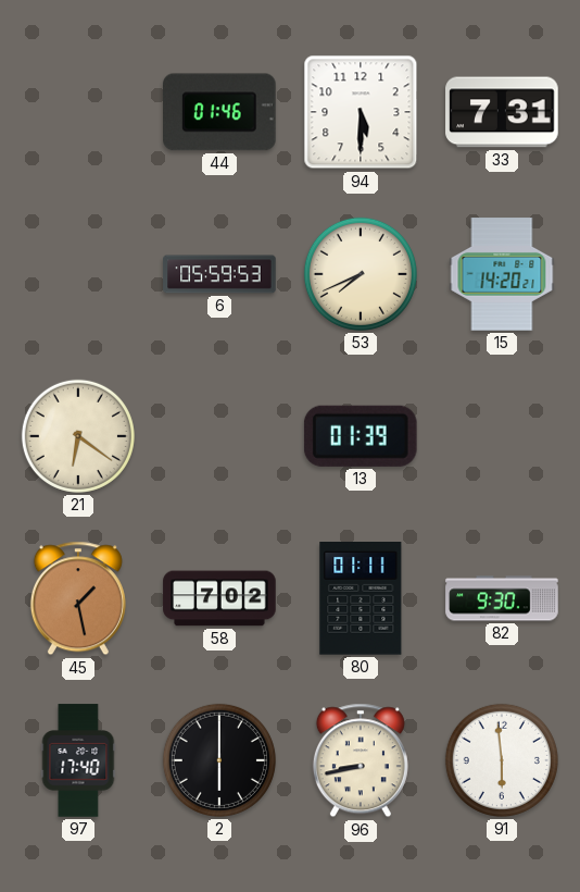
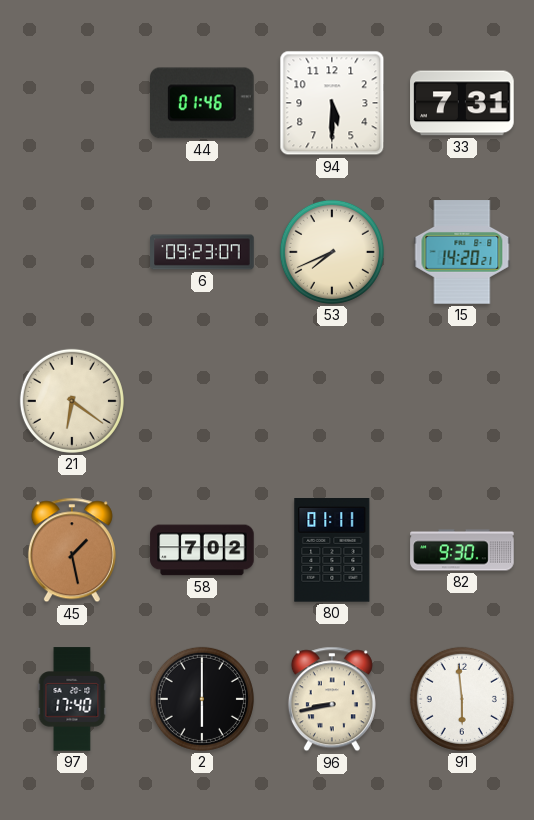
6: 05:59 -> 09:23 (202, 252)
13: 01:39 -> none (361, 436)
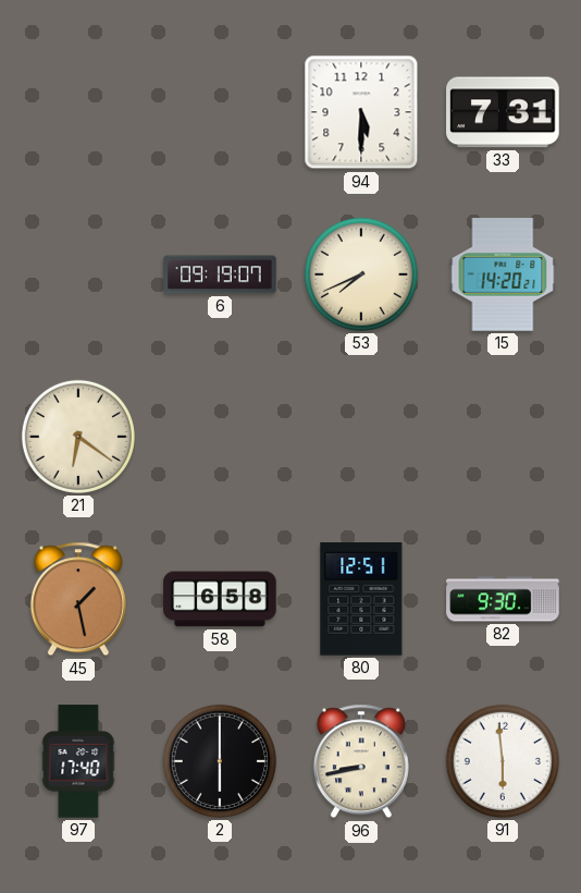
44: 01:46 -> none (203, 103)
6: 09:23 -> 09:19 (220, 274)
58: 7:02 -> 6:58 (220, 599)
80: 01:11 -> 12:51 (361, 600)
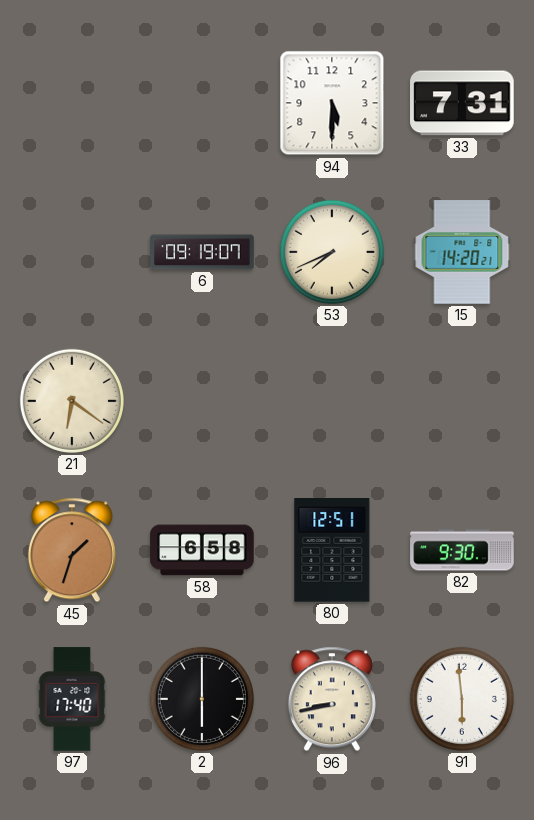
45: 1:28 -> 1:33 (72, 550)
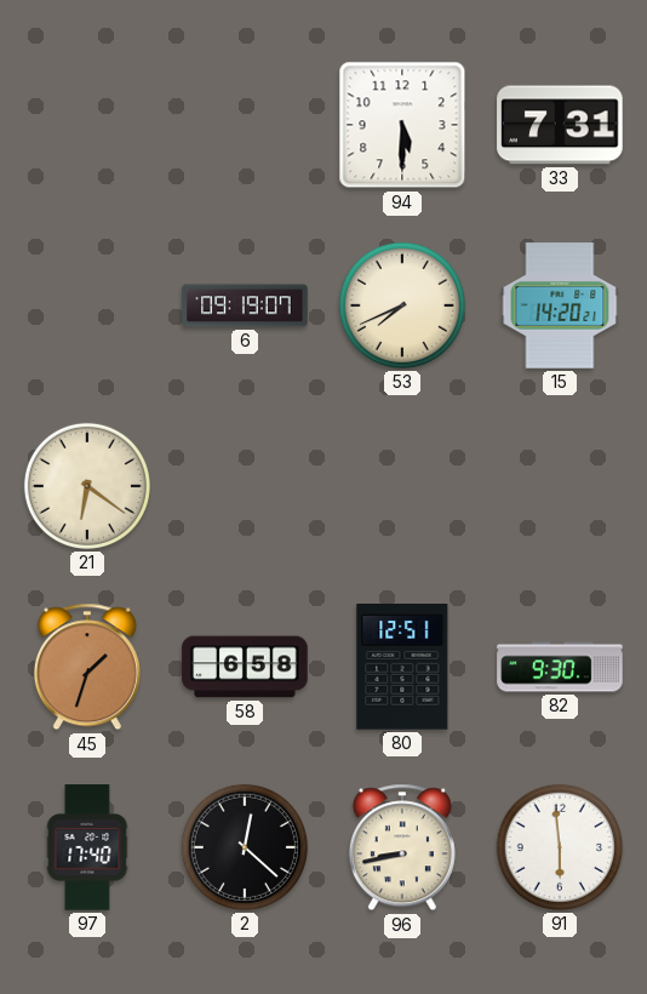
2: 6:00 -> 12:22 (245, 847)
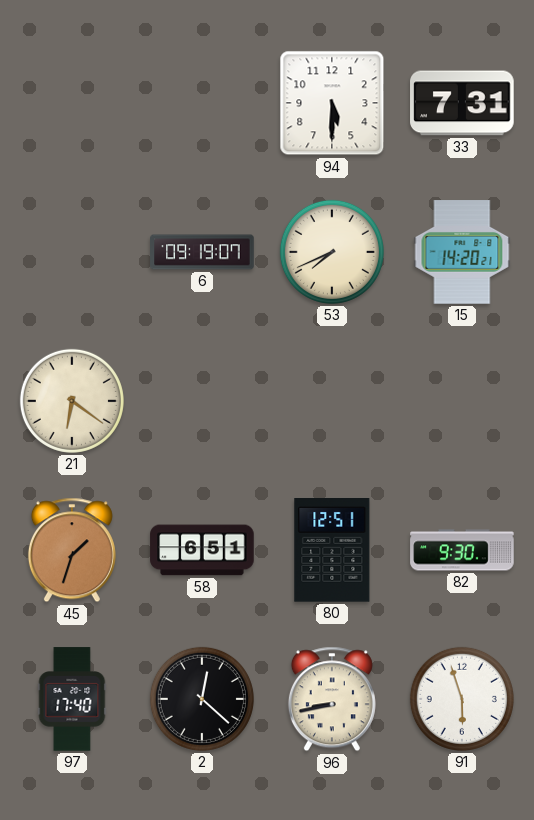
58: 6:58 -> 6:51 (202, 550)
91: 5:59 -> 5:57 (462, 699)
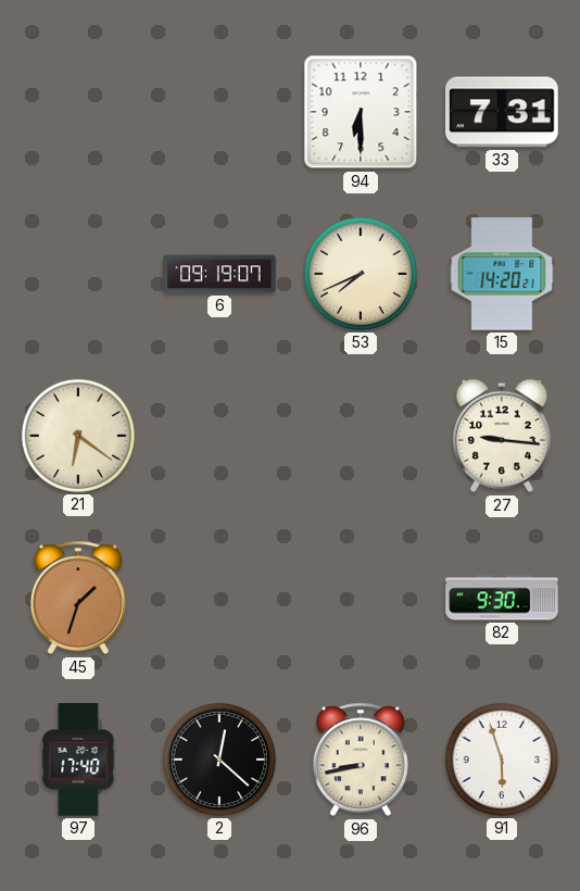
94: 5:30 -> 6:30 (361, 112)
27: none -> 9:16 (502, 436)
58: 6:51 -> none (202, 550)
80: 12:51 -> none (332, 551)
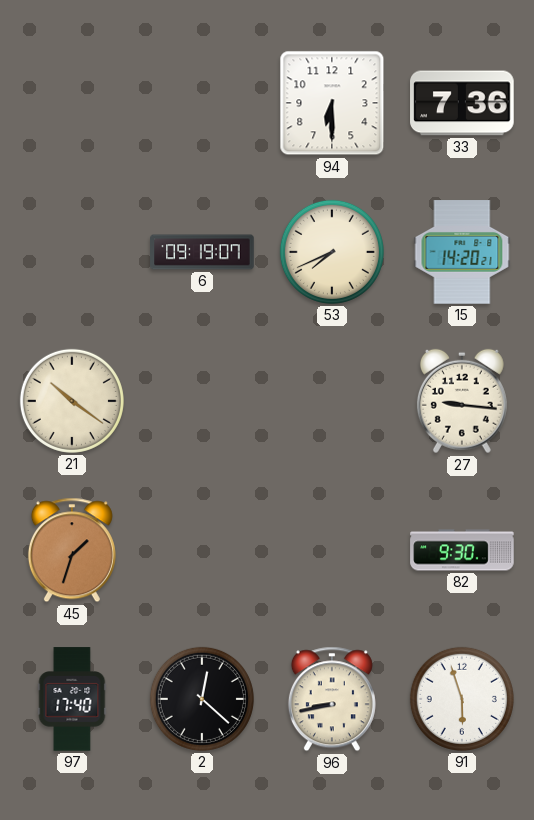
33: 7:31 -> 7:36 (462, 103)
21: 6:21 -> 10:21 (72, 401)
